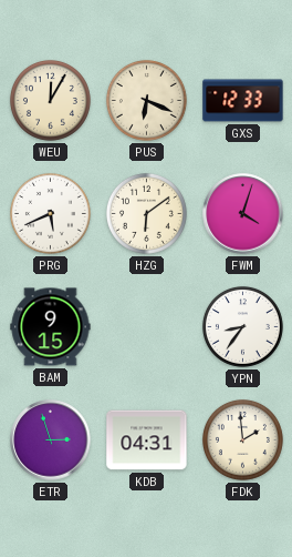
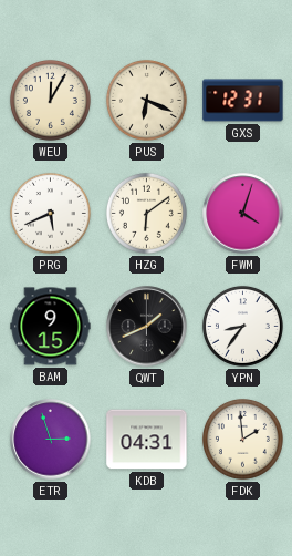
GXS: 12:33 -> 12:31 (243, 101)
QWT: none -> 1:41 (147, 327)
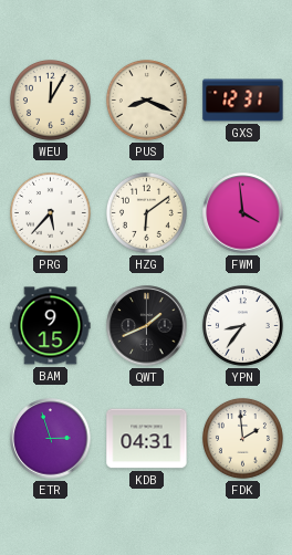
PUS: 6:19 -> 8:19 (146, 100)
PRG: 5:41 -> 5:37 (50, 212)
FWM: 4:03 -> 3:59 (243, 213)
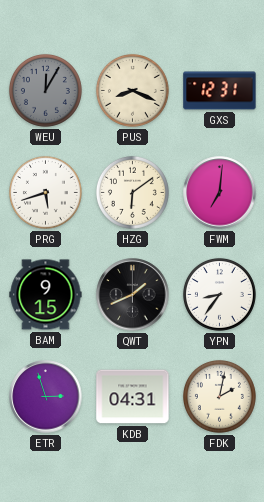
WEU dial: cream -> grey (45, 90)
PRG: 5:37 -> 5:42 (45, 192)
FWM: 3:59 -> 7:01 (220, 193)
FDK: 1:59 -> 2:02 (219, 396)
